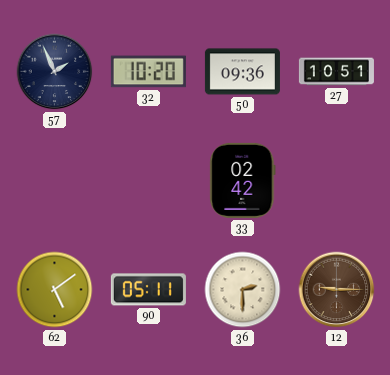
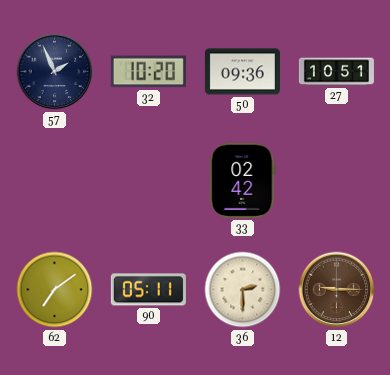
62: 5:09 -> 7:09 (55, 290)
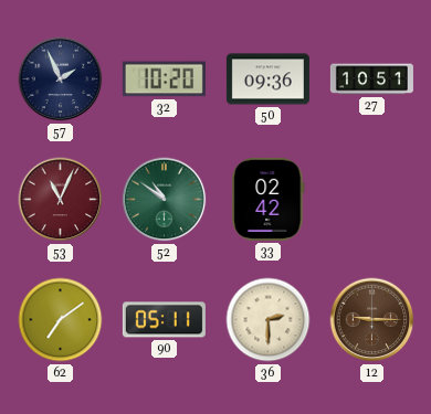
53: none -> 11:04 (61, 200)
52: none -> 10:51 (165, 200)
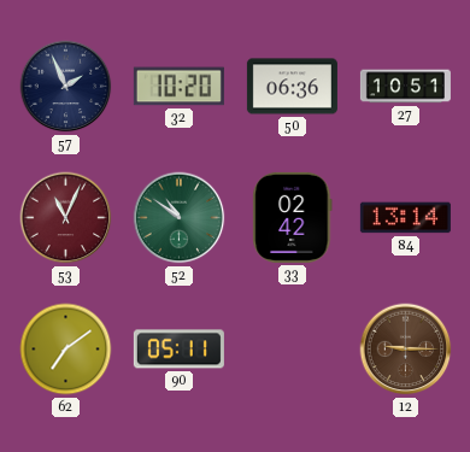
50: 09:36 -> 06:36 (292, 87)
84: none -> 13:14 (405, 218)
36: 2:30 -> none (269, 320)
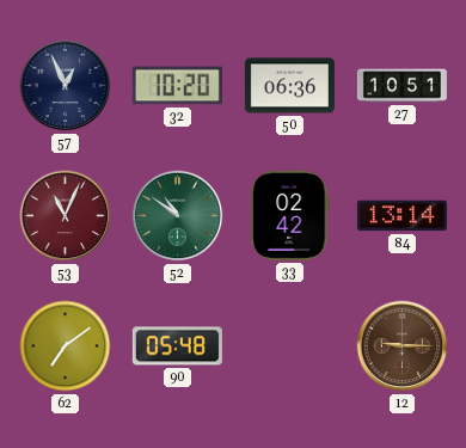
57: 1:56 -> 12:56 (66, 86)
90: 05:11 -> 05:48 (177, 346)
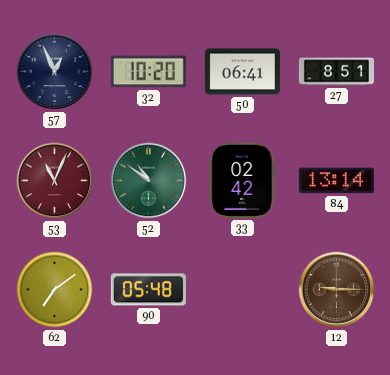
50: 06:36 -> 06:41 (242, 72)
27: 10:51 -> 8:51 (336, 72)
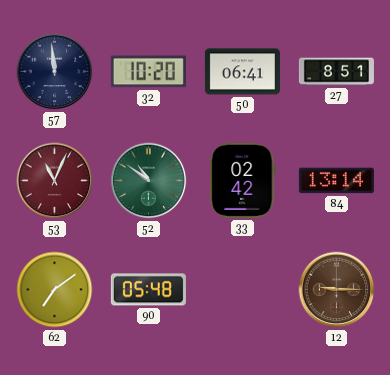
57: 12:56 -> 11:59 (55, 72)
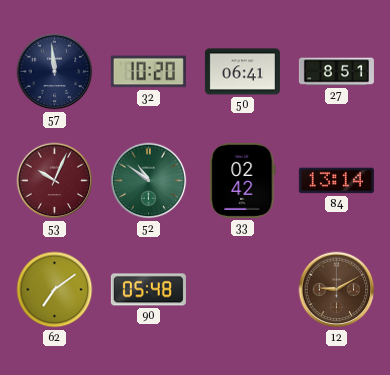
53: 11:04 -> 10:04 (55, 181)
12: 9:15 -> 9:10 (337, 290)
